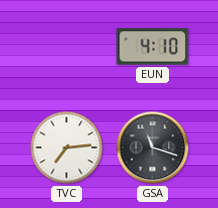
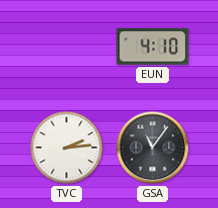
TVC: 7:14 -> 2:14 (67, 148)
GSA: 11:18 -> 11:06 (153, 148)
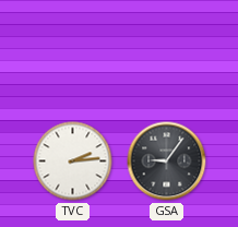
EUN: 4:10 -> none (153, 47)
GSA: 11:06 -> 9:06 (167, 162)
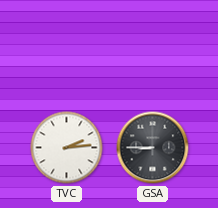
GSA: 9:06 -> 8:45 (153, 148)
